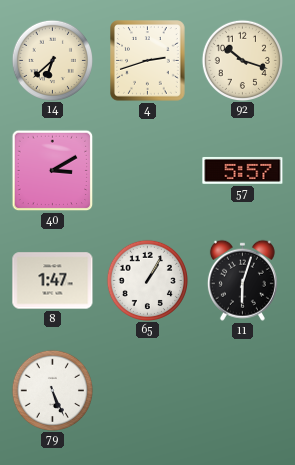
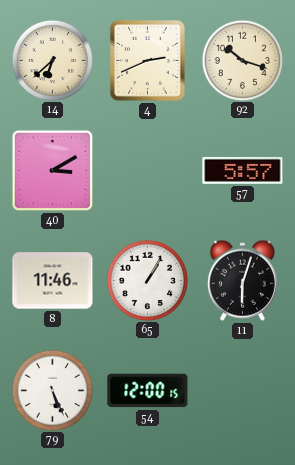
4: 2:42 -> 2:41 (148, 61)
8: 1:47 -> 11:46 (53, 281)
54: none -> 12:00 (148, 391)
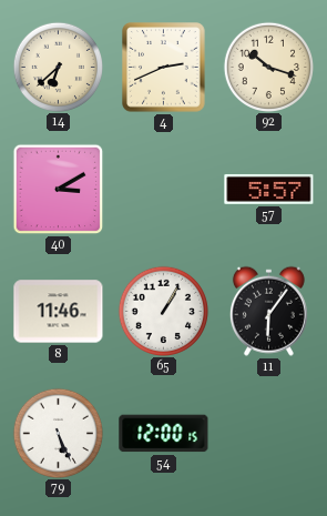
11: 6:03 -> 6:06 (268, 311)
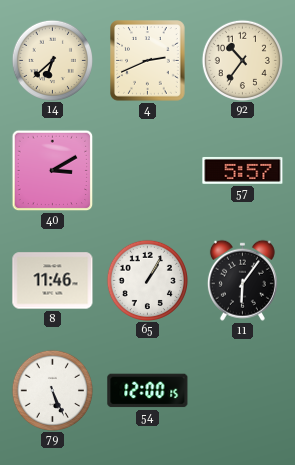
92: 10:18 -> 10:36 (242, 60)
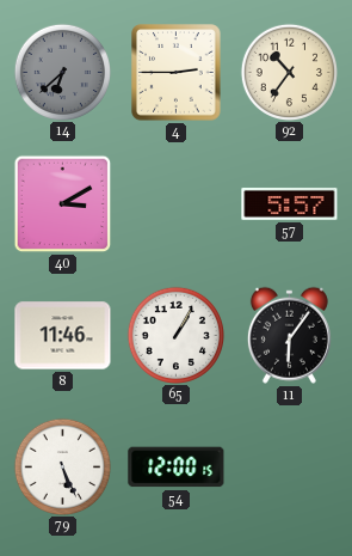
14 dial: cream -> grey (62, 72)
4: 2:41 -> 2:45 (177, 73)
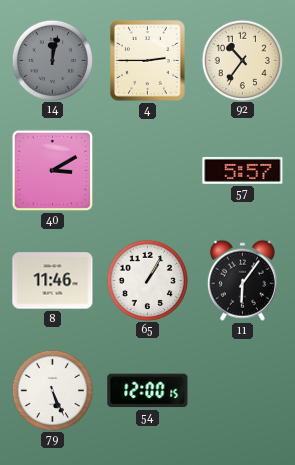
14: 6:38 -> 12:02 (52, 60)
